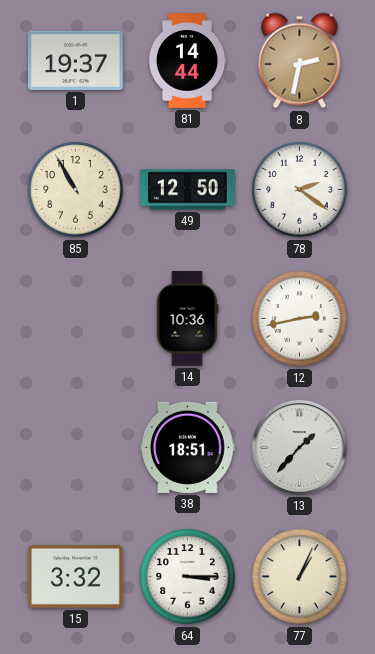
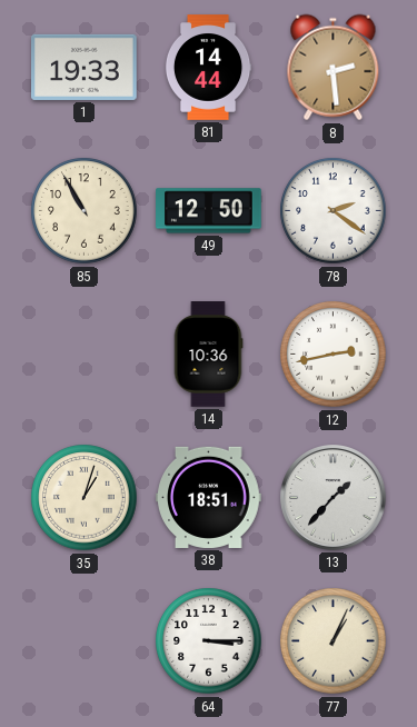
1: 19:37 -> 19:33 (85, 67)
8: 2:32 -> 2:29 (334, 68)
35: none -> 1:03 (85, 498)
15: 3:32 -> none (76, 576)
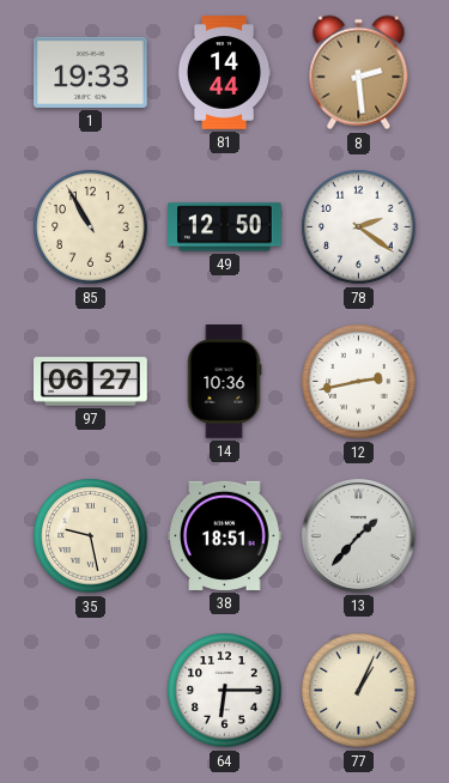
97: none -> 06:27 (91, 382)
35: 1:03 -> 9:28 (91, 536)
64: 3:15 -> 6:15 (225, 691)
